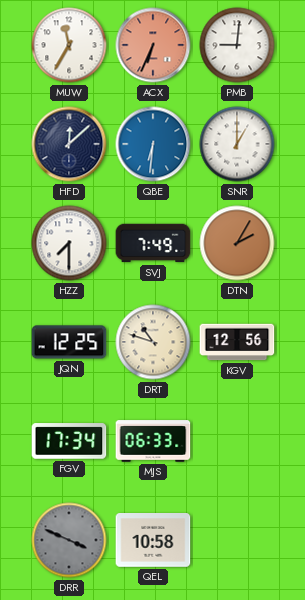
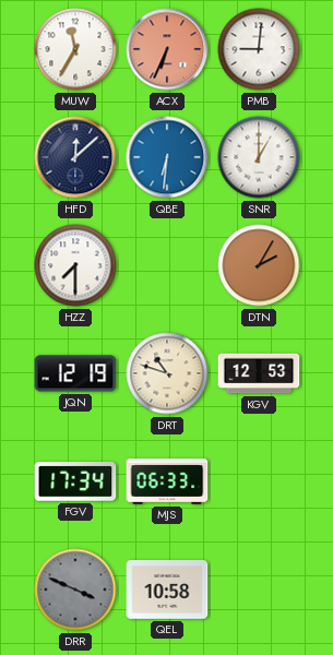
SVJ: 7:49 -> none (153, 243)
JQN: 12:25 -> 12:19 (75, 373)
KGV: 12:56 -> 12:53 (259, 373)
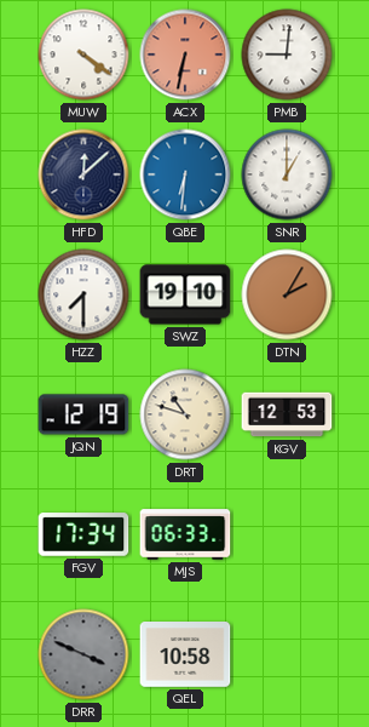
MUW: 11:35 -> 4:21 (83, 55)
ACX: 6:34 -> 6:32 (185, 55)
SWZ: none -> 19:10 (185, 294)
